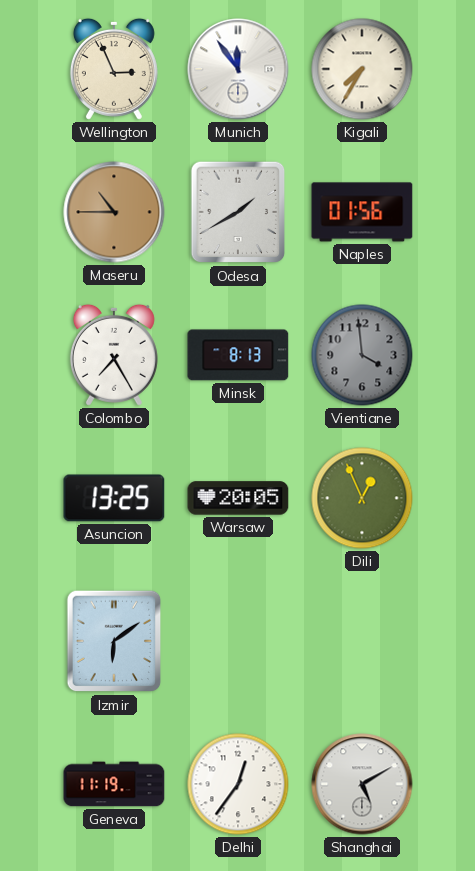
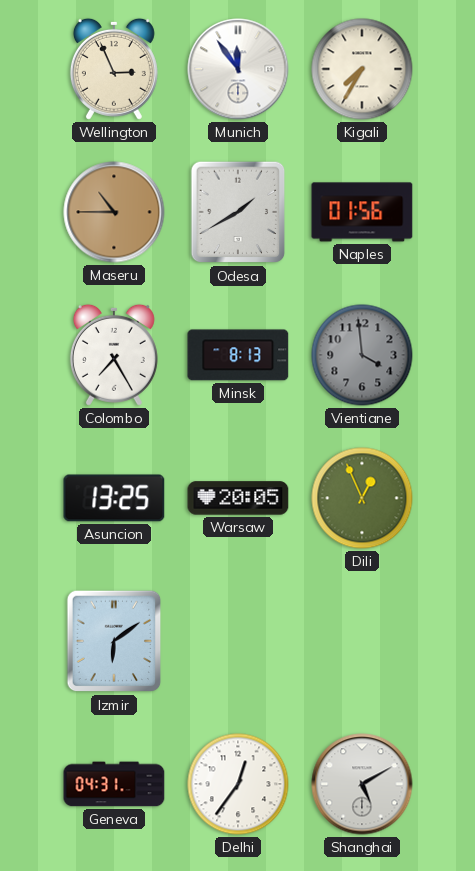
Geneva: 11:19 -> 04:31 (114, 784)
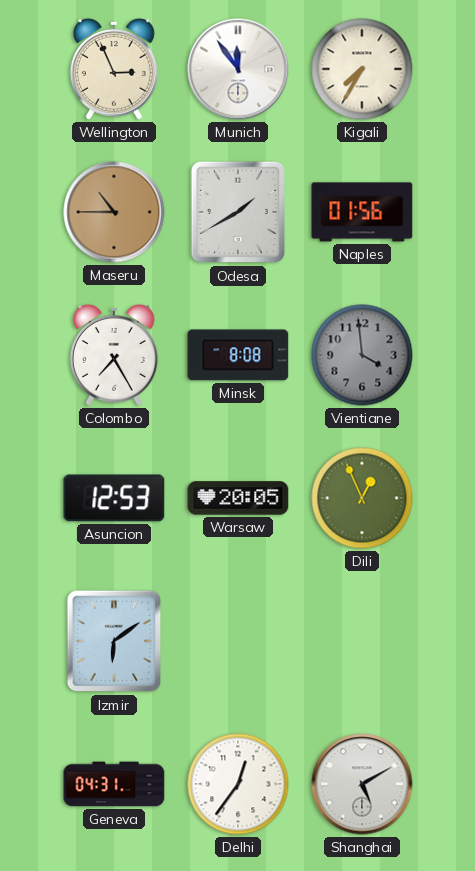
Minsk: 8:13 -> 8:08 (238, 355)
Asuncion: 13:25 -> 12:53 (114, 498)
